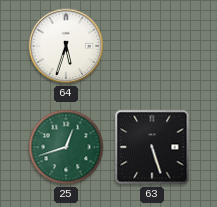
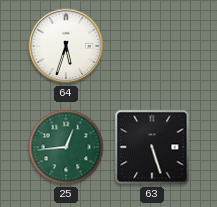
25: 12:42 -> 12:44 (66, 147)
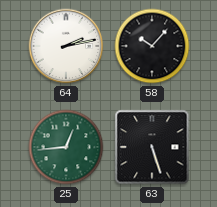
64: 5:33 -> 2:13 (66, 46)
58: none -> 10:07 (152, 46)
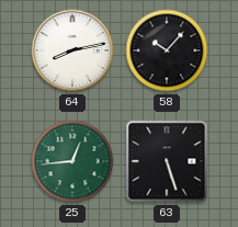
64: 2:13 -> 8:13 (72, 50)
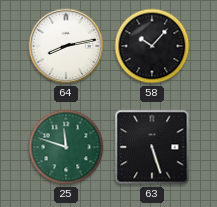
25: 12:44 -> 11:48 (66, 147)
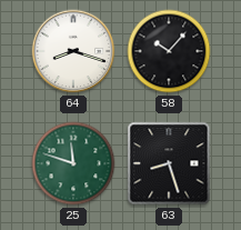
64: 8:13 -> 8:18 (73, 51)
63: 5:27 -> 8:27 (169, 163)
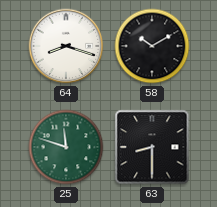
58: 10:07 -> 10:10 (152, 46)
63: 8:27 -> 8:30 (152, 147)
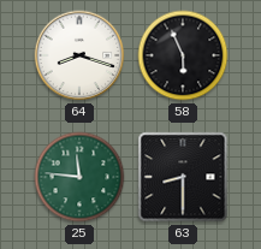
58: 10:10 -> 5:56 (183, 55)
25: 11:48 -> 11:46 (79, 177)
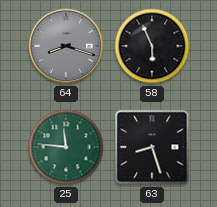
64 dial: white -> grey (66, 46)
63: 8:30 -> 8:27 (152, 147)
